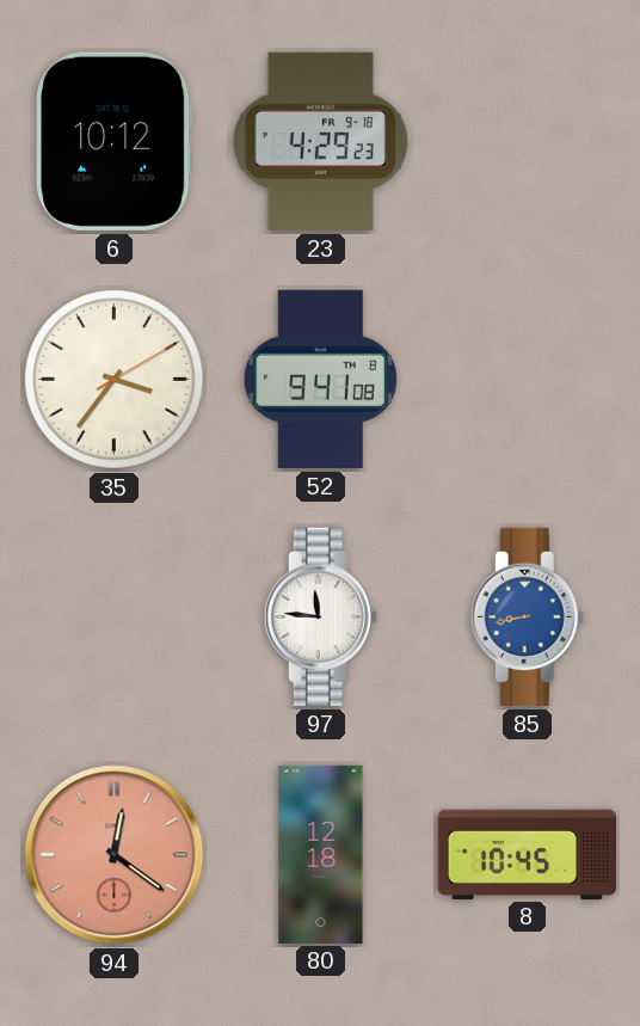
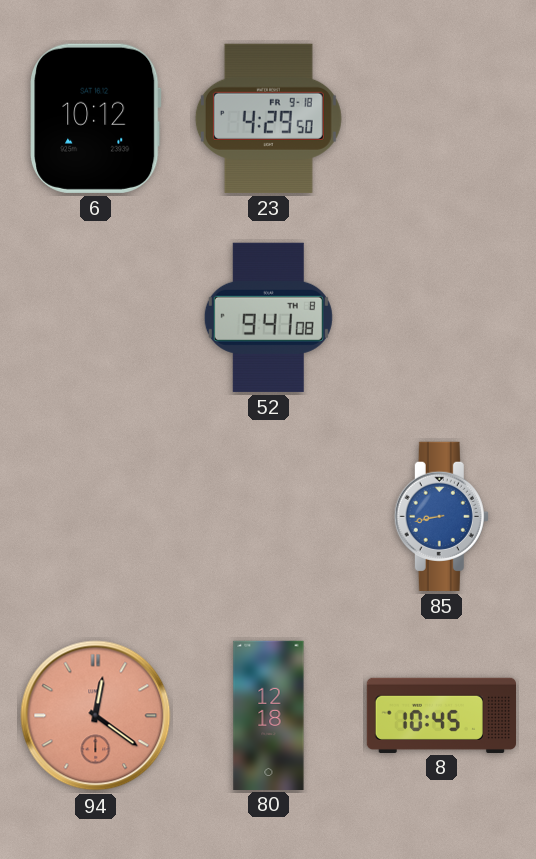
23: 4:29:23 -> 4:29:50 (268, 118)
35: 3:36 -> none (115, 380)
97: 11:46 -> none (320, 616)
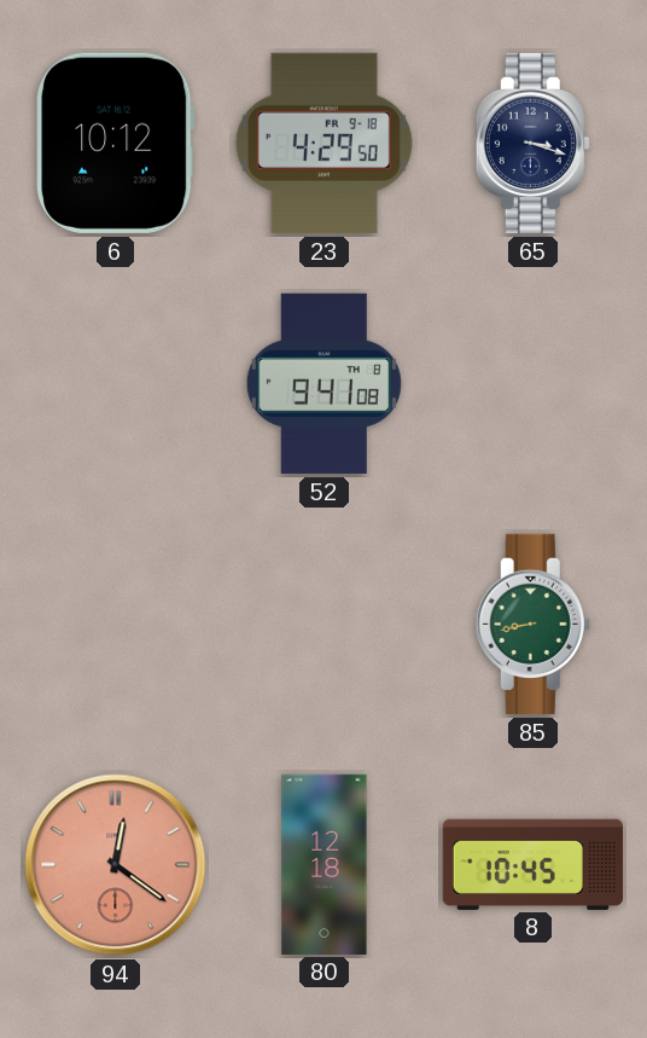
65: none -> 3:18 (532, 143)
85 dial: blue -> green (532, 624)
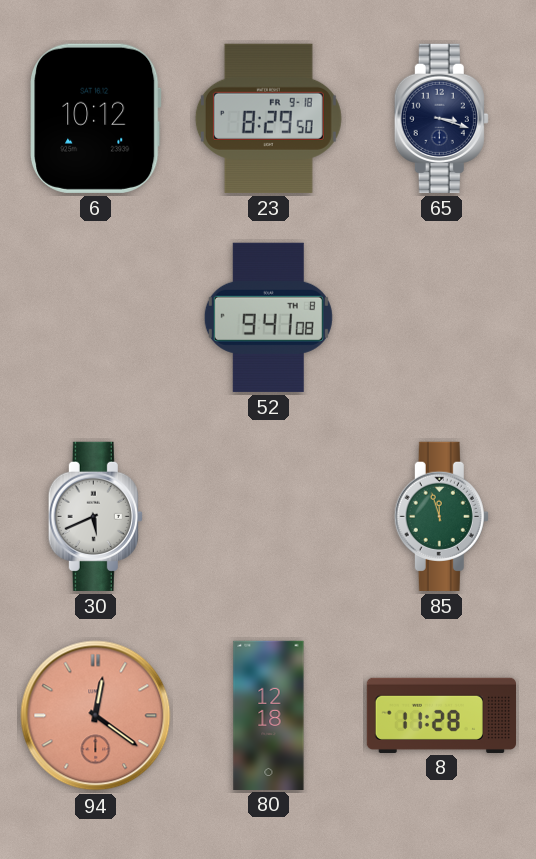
23: 4:29 -> 8:29 (268, 118)
30: none -> 5:41 (95, 516)
85: 8:43 -> 11:57 (441, 516)
8: 10:45 -> 11:28 (441, 715)
